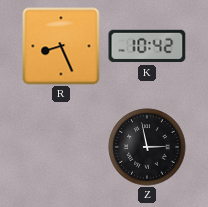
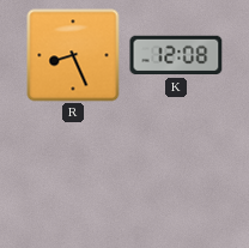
K: 10:42 -> 12:08 (176, 55)
Z: 2:58 -> none (147, 147)
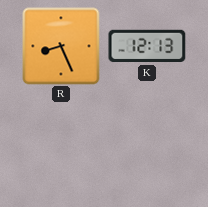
K: 12:08 -> 12:13 (147, 46)
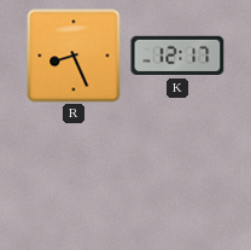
K: 12:13 -> 12:17 (177, 56)
